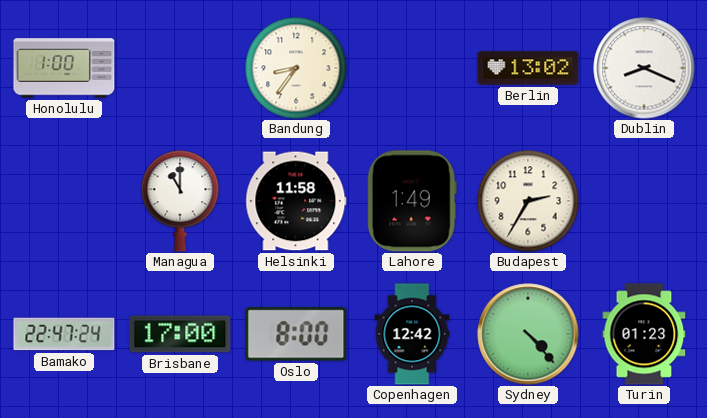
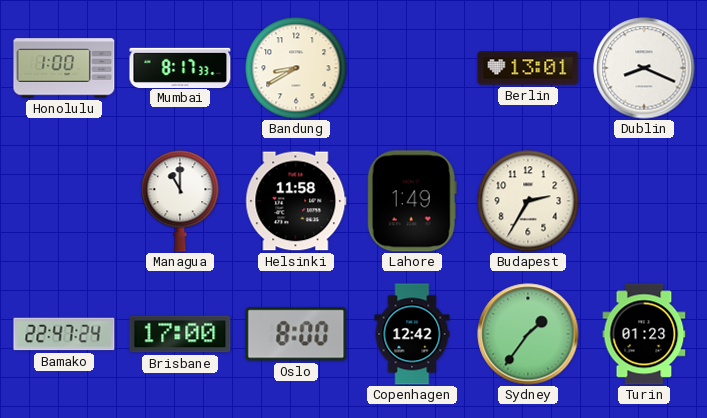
Mumbai: none -> 8:17 (180, 67)
Bandung: 8:36 -> 8:40 (296, 68)
Berlin: 13:02 -> 13:01 (528, 68)
Sydney: 4:23 -> 1:36 (528, 334)
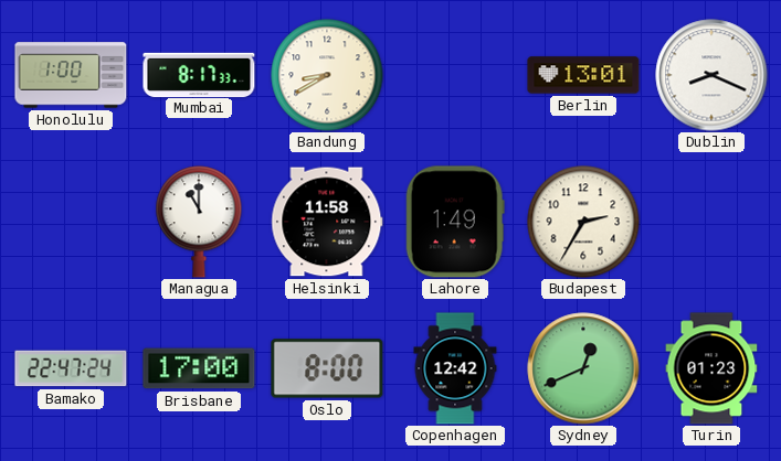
Sydney: 1:36 -> 12:41 (583, 368)
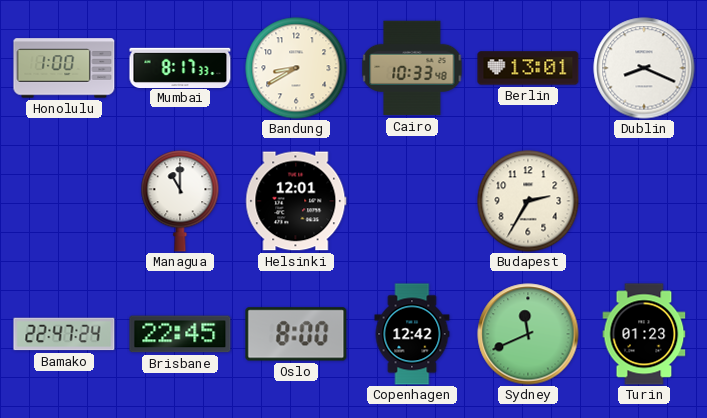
Cairo: none -> 10:33 (412, 68)
Helsinki: 11:58 -> 12:01 (296, 201)
Lahore: 1:49 -> none (455, 222)
Brisbane: 17:00 -> 22:45 (180, 334)
Sydney: 12:41 -> 11:41 (528, 334)
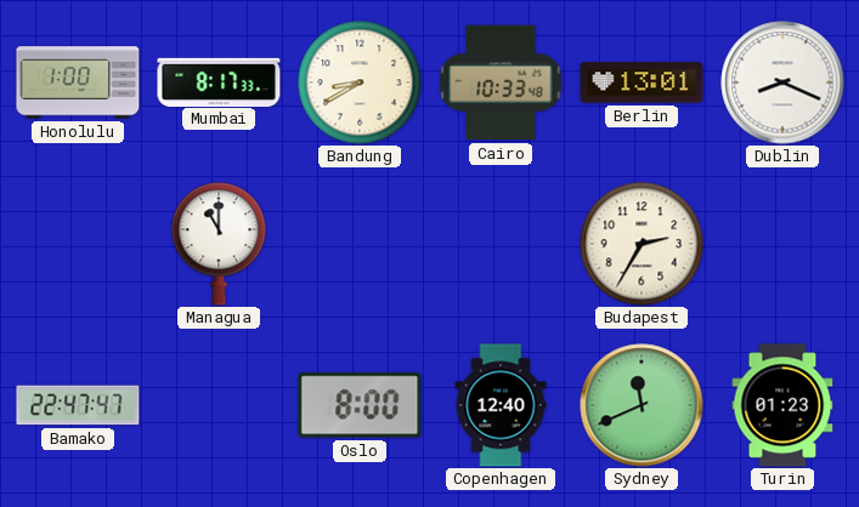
Helsinki: 12:01 -> none (296, 201)
Bamako: 22:47:24 -> 22:47:47 (78, 405)
Brisbane: 22:45 -> none (180, 334)
Copenhagen: 12:42 -> 12:40 (501, 405)
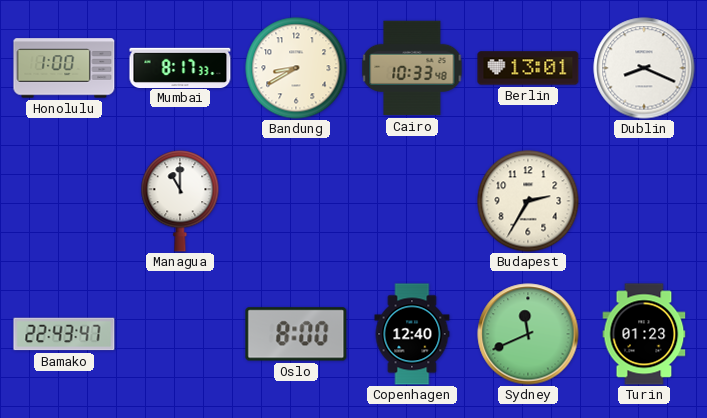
Bamako: 22:47 -> 22:43 (64, 334)
